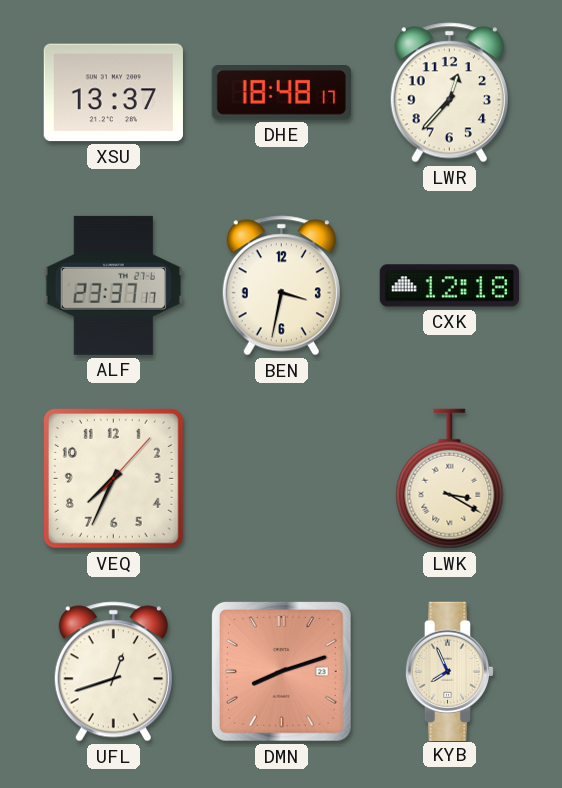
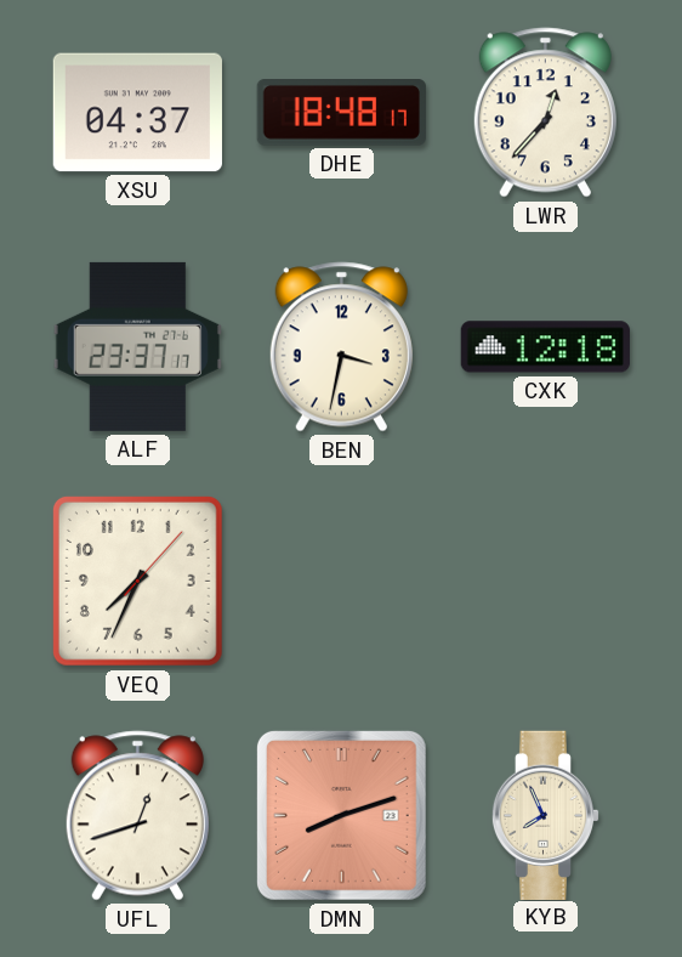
XSU: 13:37 -> 04:37 (137, 113)
LWK: 3:20 -> none (450, 479)
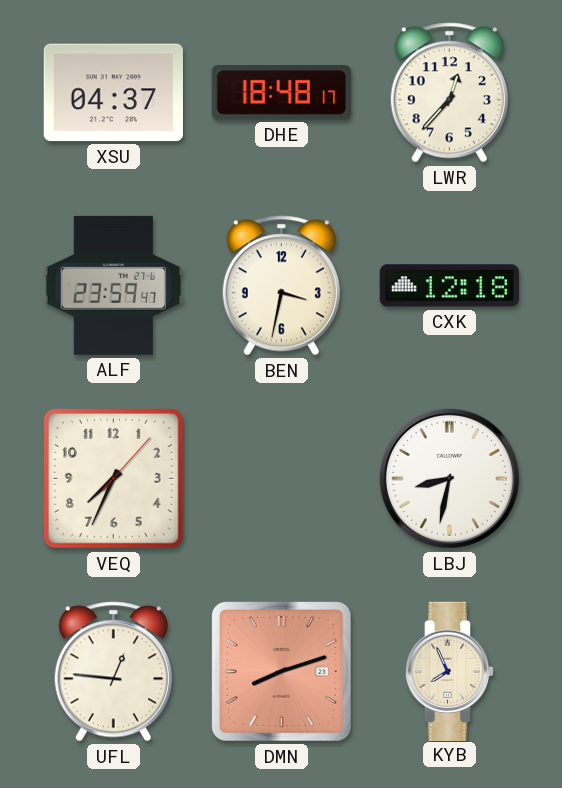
ALF: 23:37 -> 23:59 (113, 285)
LBJ: none -> 8:32 (449, 478)
UFL: 12:42 -> 12:46 (113, 672)
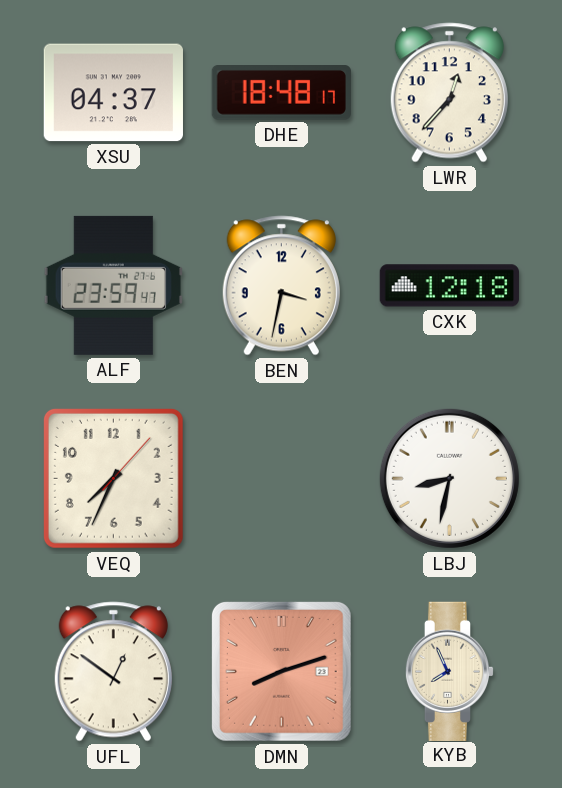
UFL: 12:46 -> 12:51 (113, 672)
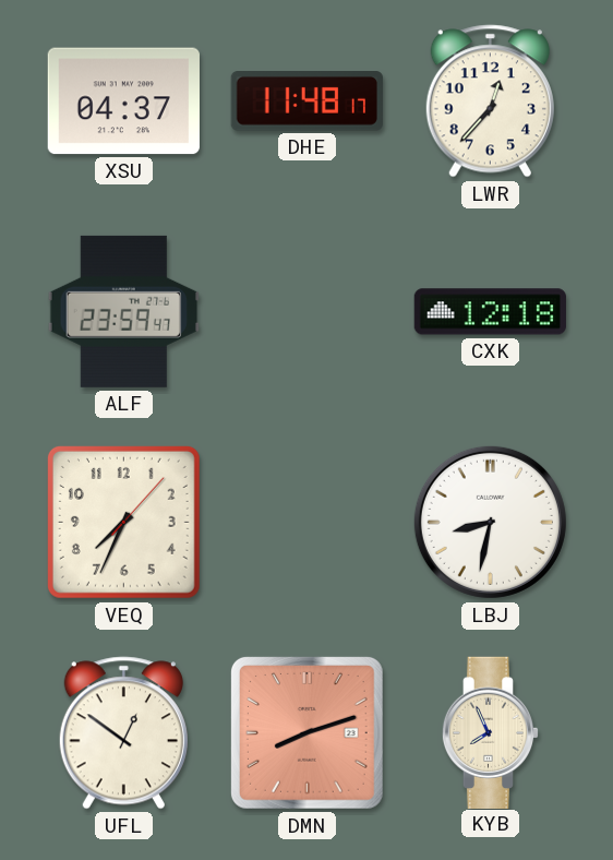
DHE: 18:48 -> 11:48 (306, 101)
BEN: 3:32 -> none (281, 286)
